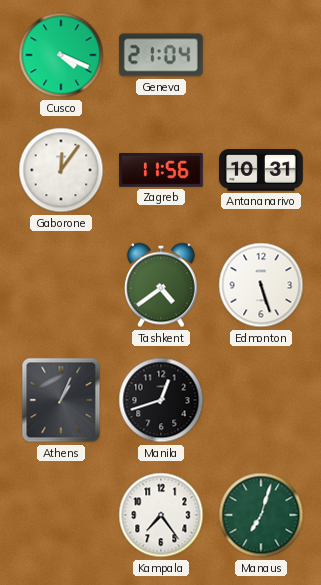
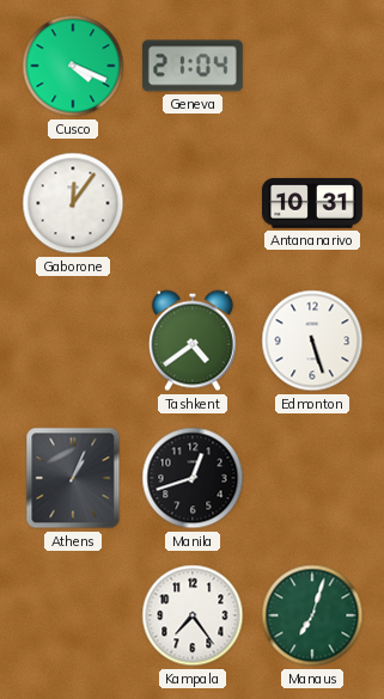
Zagreb: 11:56 -> none (162, 171)
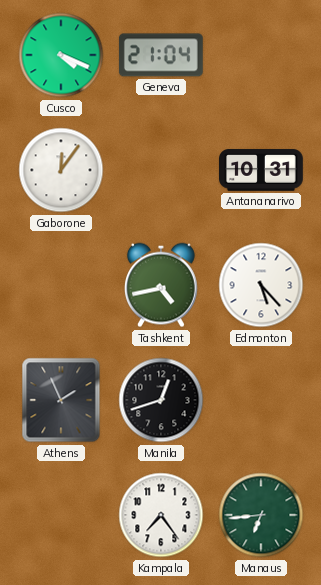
Tashkent: 4:39 -> 4:43 (161, 285)
Edmonton: 5:27 -> 5:23 (261, 285)
Athens: 1:04 -> 1:56 (61, 400)
Manaus: 7:03 -> 6:44 (261, 515)
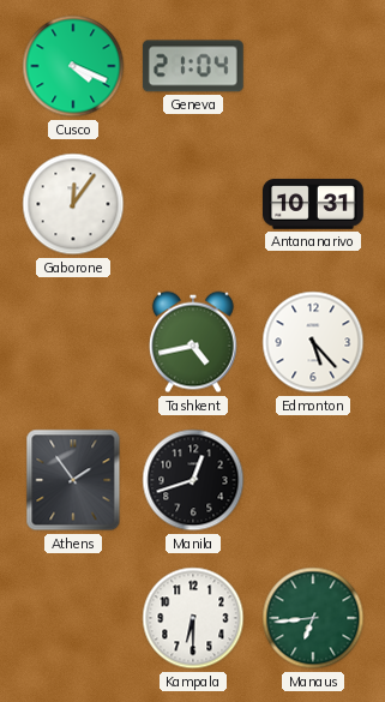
Athens: 1:56 -> 1:54 (73, 480)
Kampala: 7:24 -> 6:30 (193, 618)
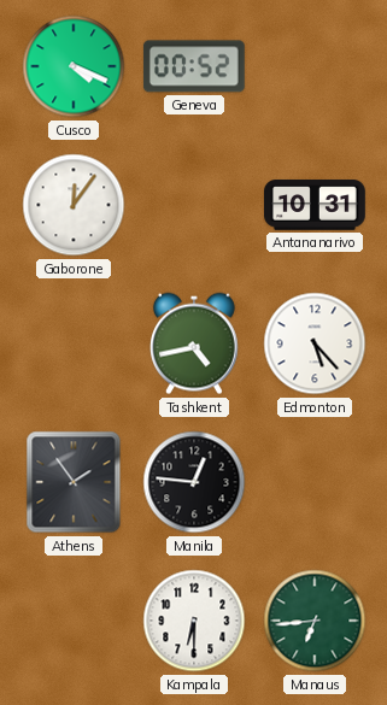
Geneva: 21:04 -> 00:52 (194, 66)
Manila: 12:42 -> 12:46 (194, 482)
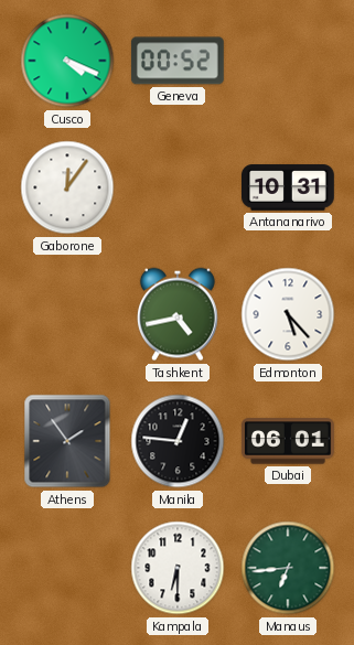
Dubai: none -> 06:01 (288, 441)
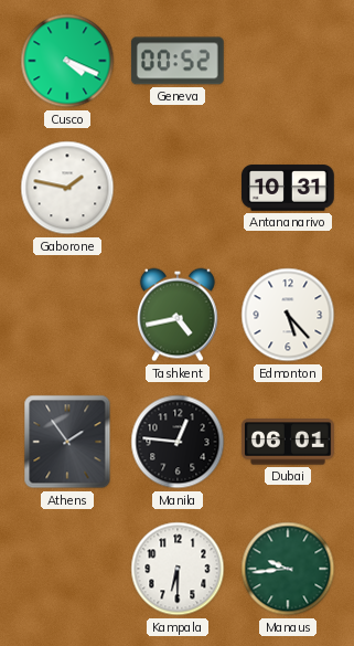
Gaborone: 12:06 -> 1:47 (67, 188)
Manaus: 6:44 -> 9:44 (288, 569)
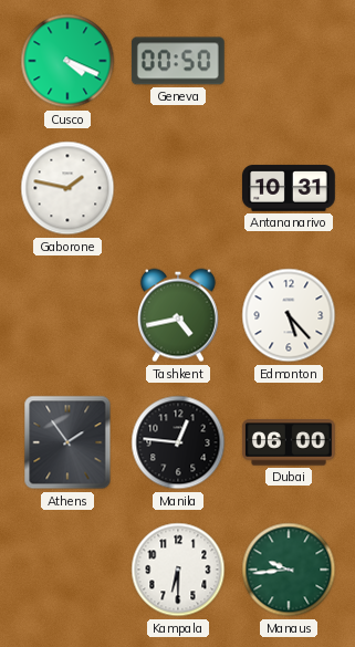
Geneva: 00:52 -> 00:50 (178, 61)
Dubai: 06:01 -> 06:00 (289, 442)
